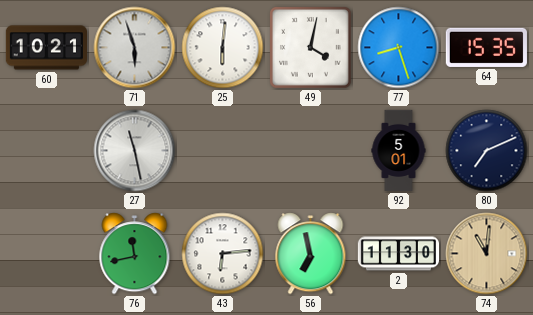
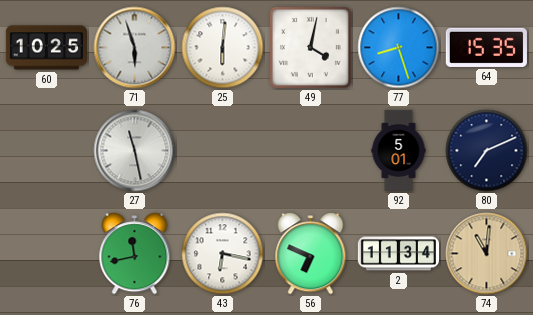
60: 10:21 -> 10:25 (46, 48)
43: 6:14 -> 6:17 (223, 254)
56: 6:58 -> 6:49 (311, 254)
2: 11:30 -> 11:34 (398, 254)
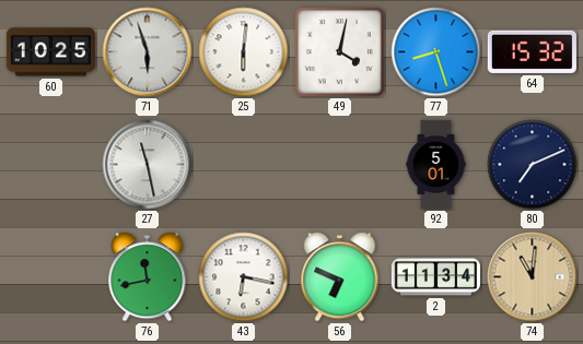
64: 15:35 -> 15:32 (532, 51)
